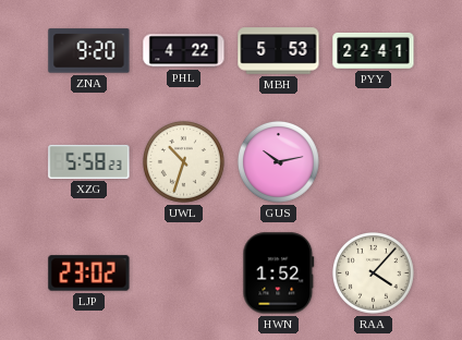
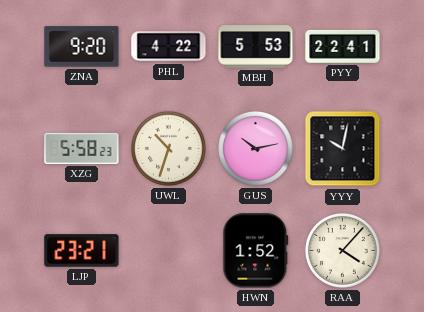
YYY: none -> 10:02 (343, 149)
LJP: 23:02 -> 23:21 (82, 251)
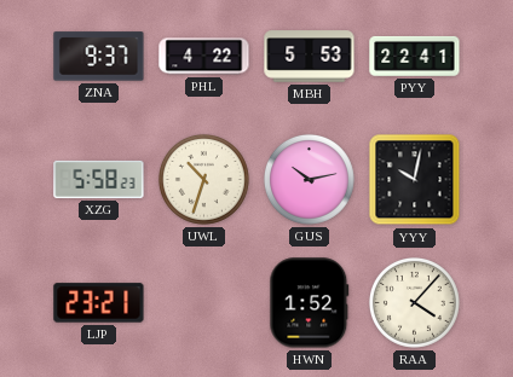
ZNA: 9:20 -> 9:37 (99, 57)
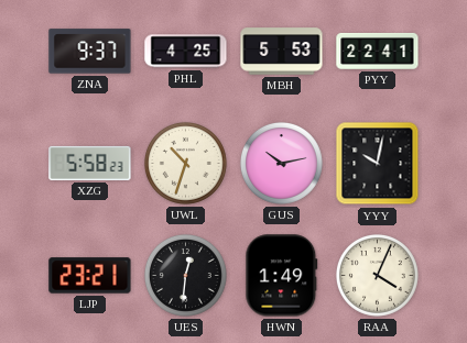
PHL: 4:22 -> 4:25 (186, 52)
UES: none -> 12:31 (185, 275)
HWN: 1:52 -> 1:49 (282, 276)
RAA: 4:07 -> 4:04 (377, 275)
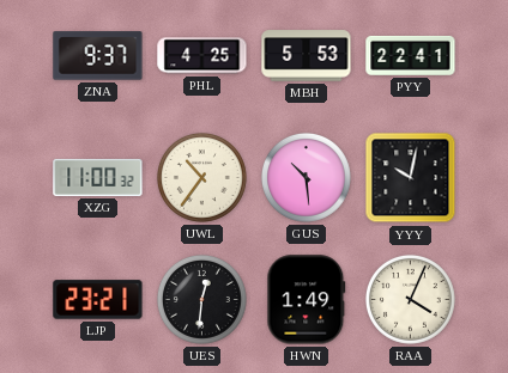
XZG: 5:58 -> 11:00 (98, 177)
UWL: 10:33 -> 10:36 (201, 177)
GUS: 10:13 -> 10:29 (306, 177)
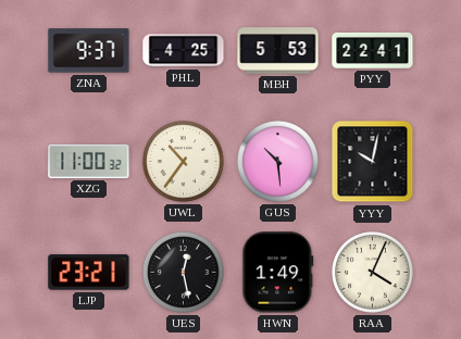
UES: 12:31 -> 12:28 (183, 272)
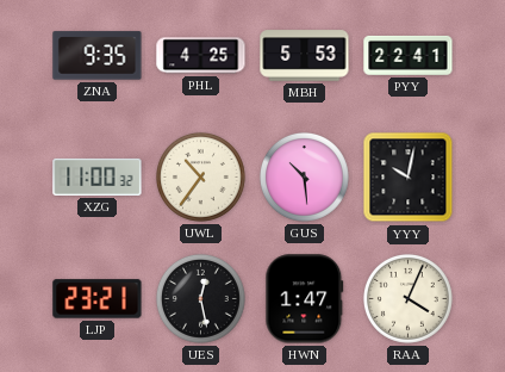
ZNA: 9:37 -> 9:35 (98, 56)
HWN: 1:49 -> 1:47 (305, 299)
